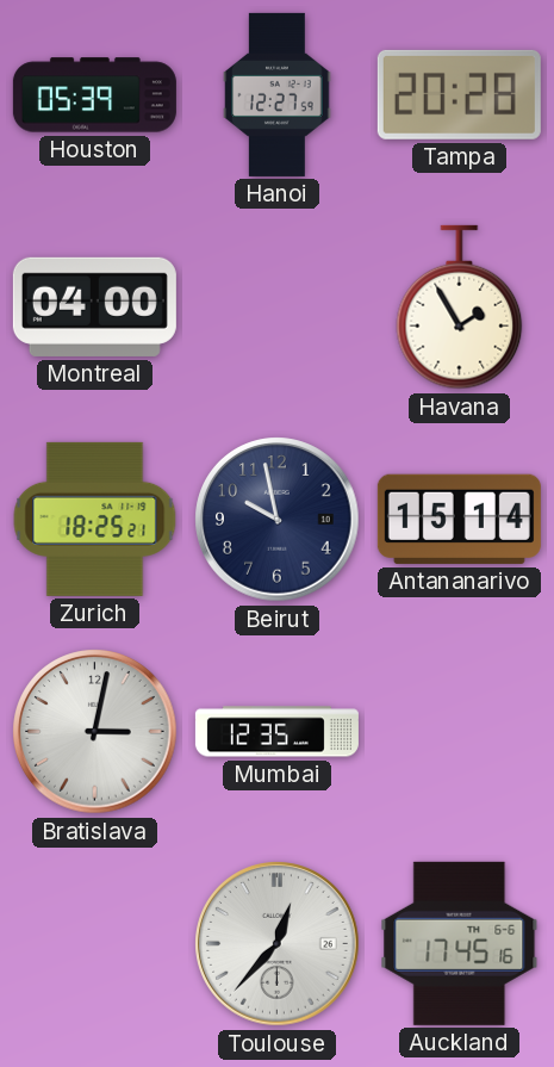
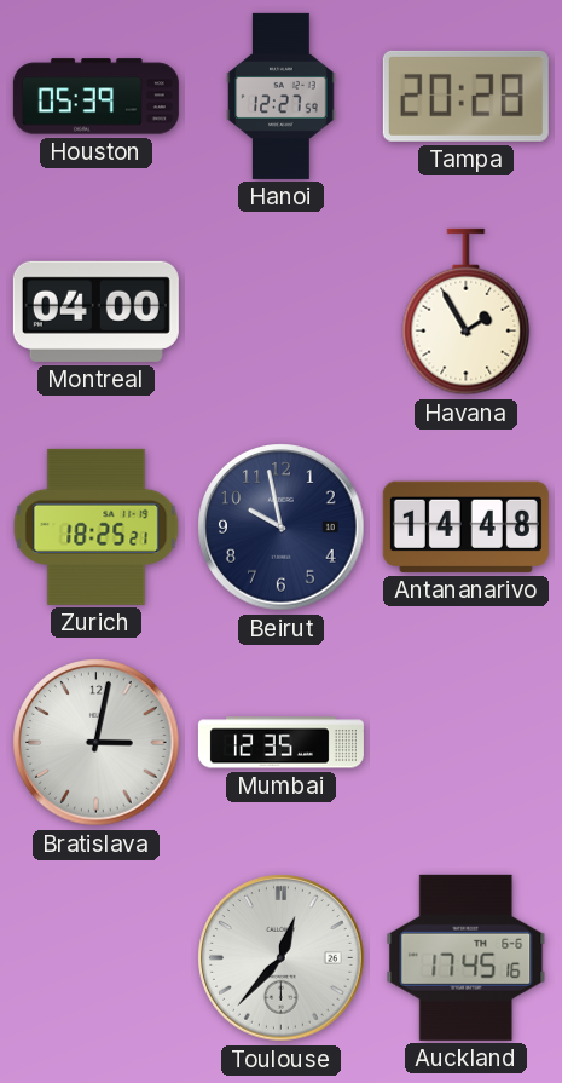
Antananarivo: 15:14 -> 14:48 (465, 526)
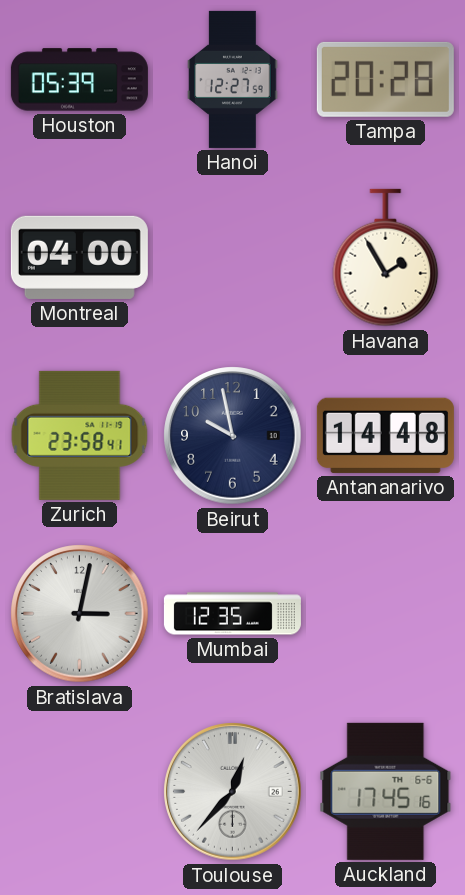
Zurich: 18:25 -> 23:58 (80, 435)
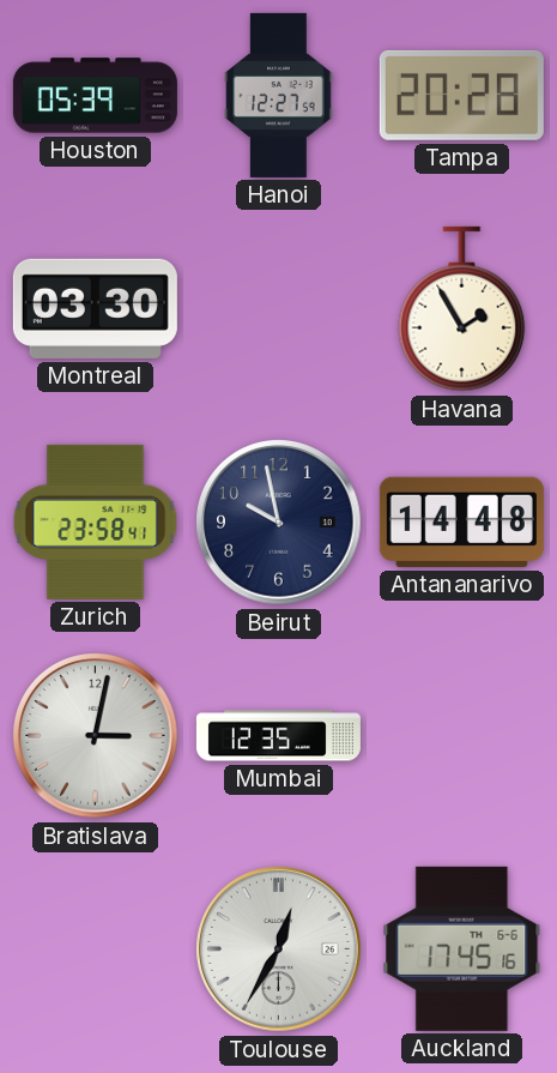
Montreal: 04:00 -> 03:30 (95, 308)
Toulouse: 12:37 -> 12:35 (279, 950)
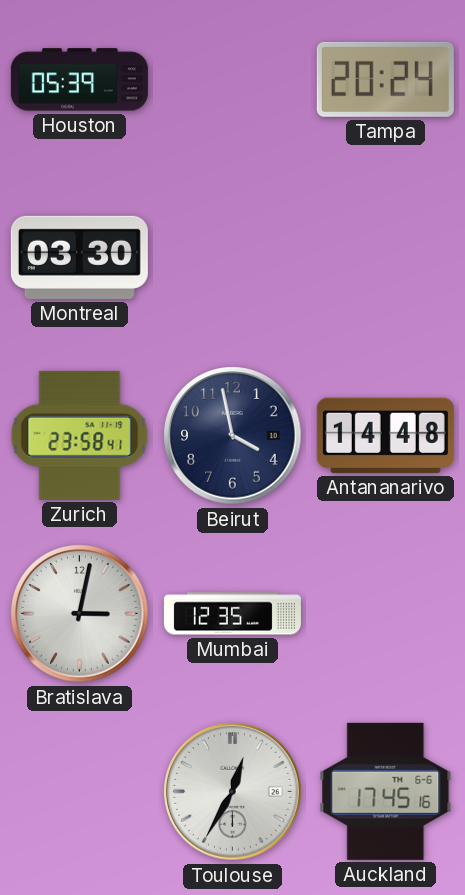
Hanoi: 12:27 -> none (279, 95)
Tampa: 20:28 -> 20:24 (385, 79)
Havana: 1:55 -> none (462, 309)
Beirut: 9:58 -> 3:58 (233, 436)
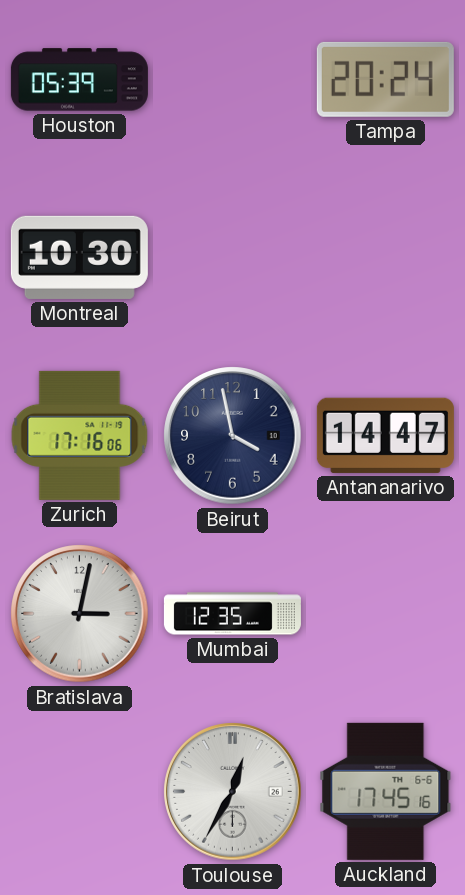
Montreal: 03:30 -> 10:30 (79, 257)
Zurich: 23:58 -> 17:16 (80, 435)
Antananarivo: 14:48 -> 14:47 (385, 435)
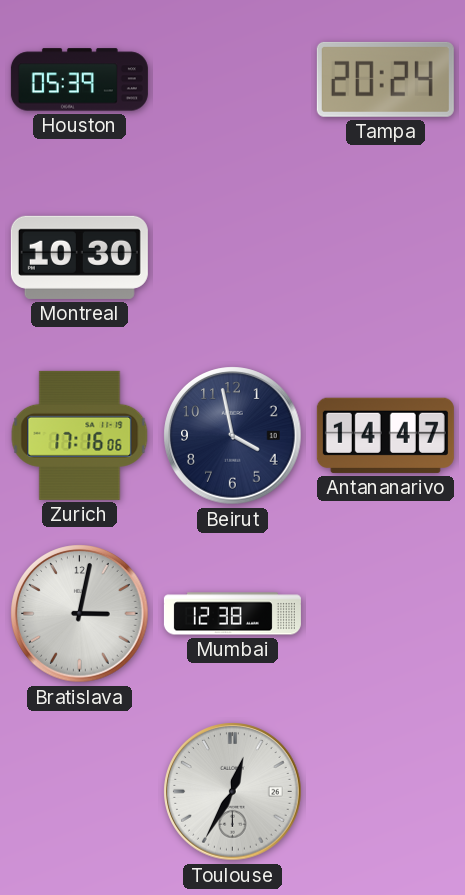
Mumbai: 12:35 -> 12:38 (232, 614)
Auckland: 17:45 -> none (386, 791)
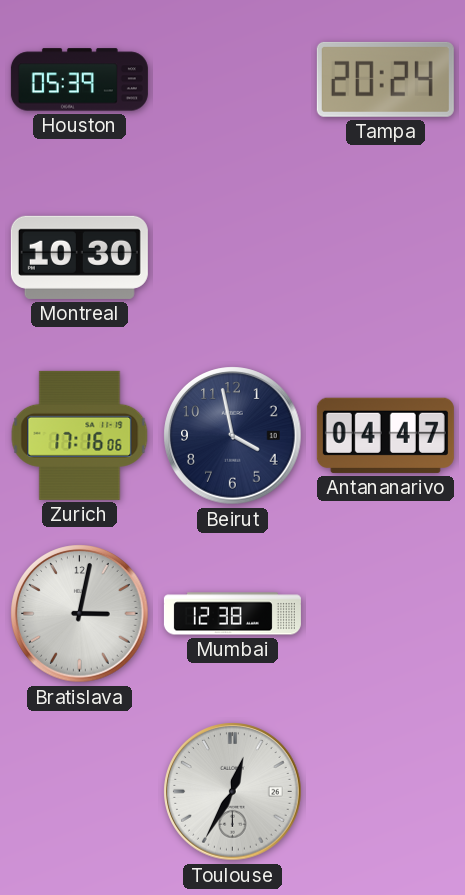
Antananarivo: 14:47 -> 04:47 (385, 435)
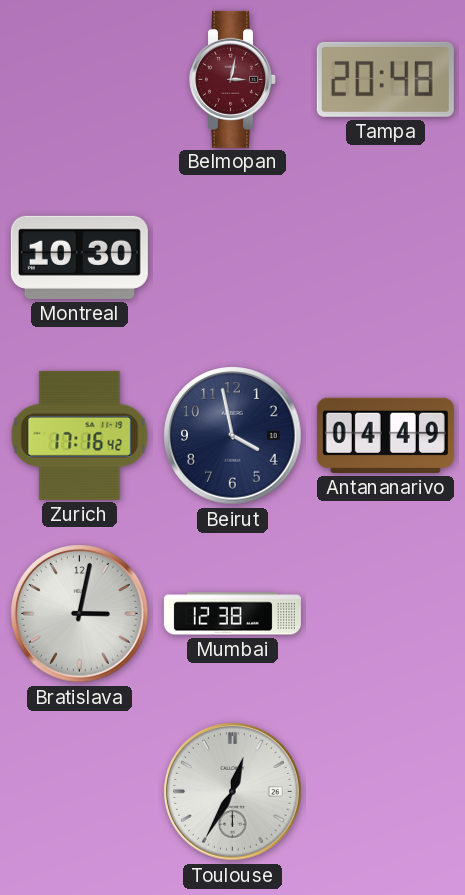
Houston: 05:39 -> none (79, 80)
Belmopan: none -> 3:02 (233, 79)
Tampa: 20:24 -> 20:48 (385, 79)
Zurich: 17:16:06 -> 17:16:42 (80, 435)
Antananarivo: 04:47 -> 04:49 (385, 435)
